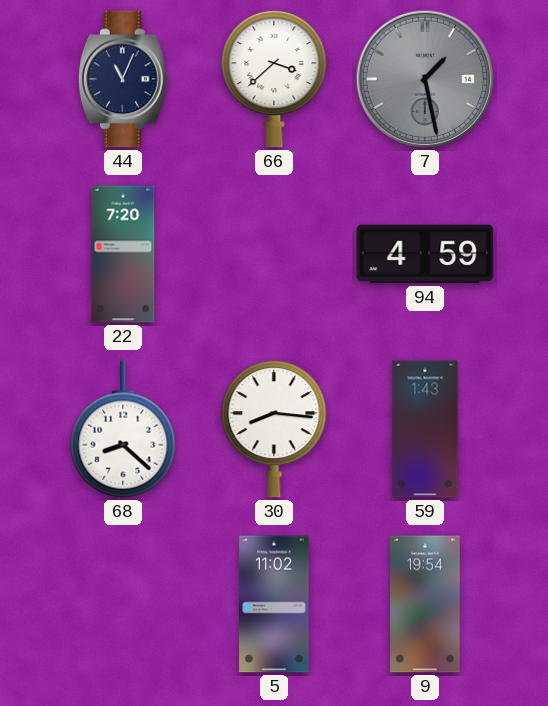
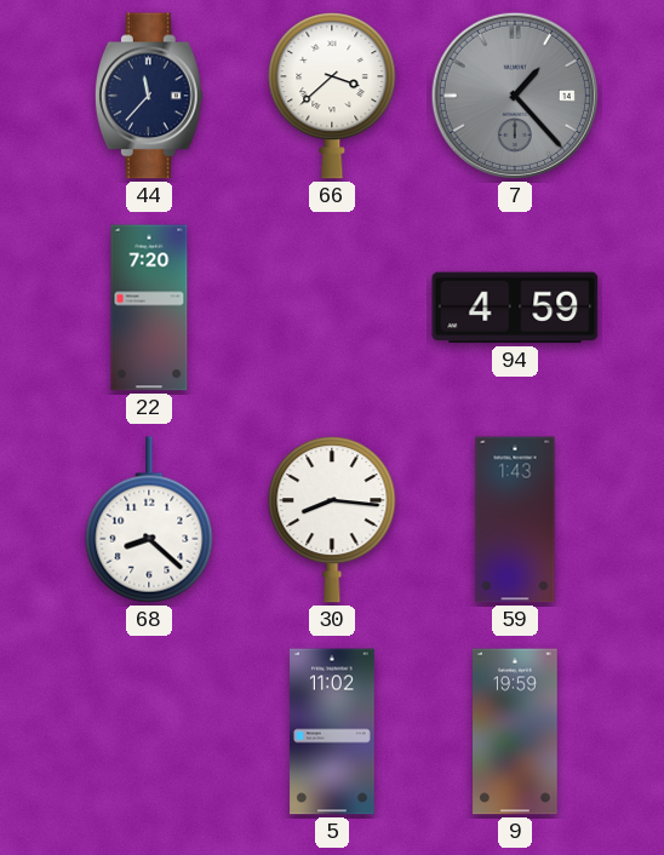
44: 11:04 -> 11:37 (149, 96)
7: 1:28 -> 1:23 (515, 96)
9: 19:54 -> 19:59 (515, 731)
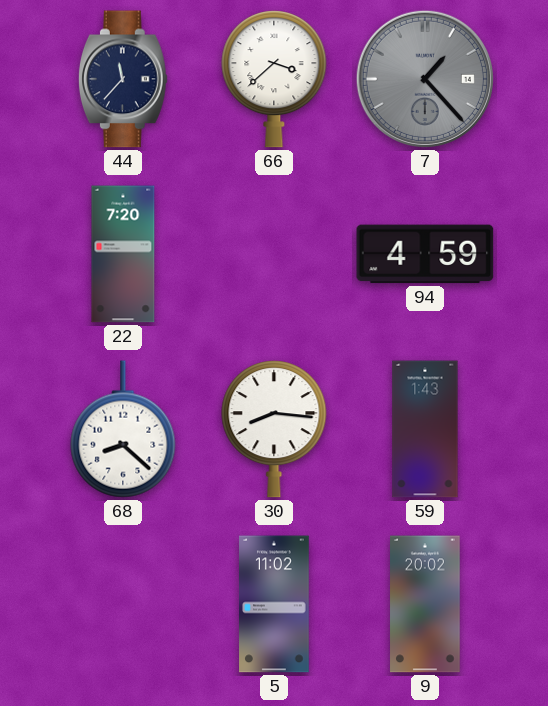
9: 19:59 -> 20:02 (425, 604)
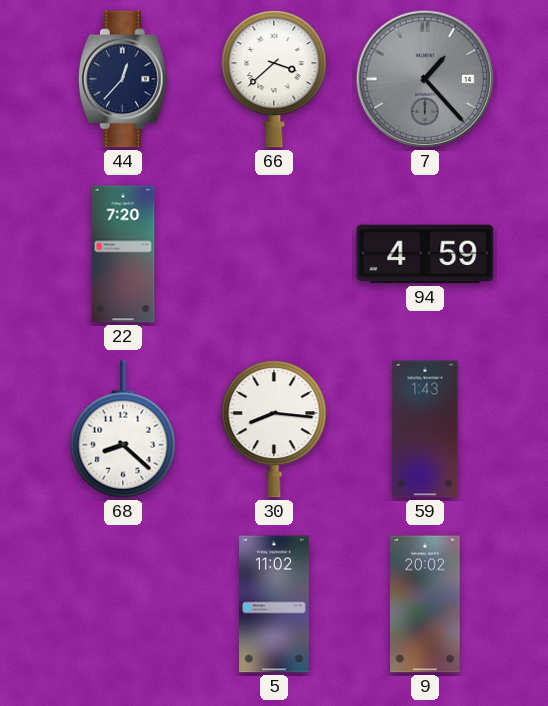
44: 11:37 -> 12:37 (123, 79)
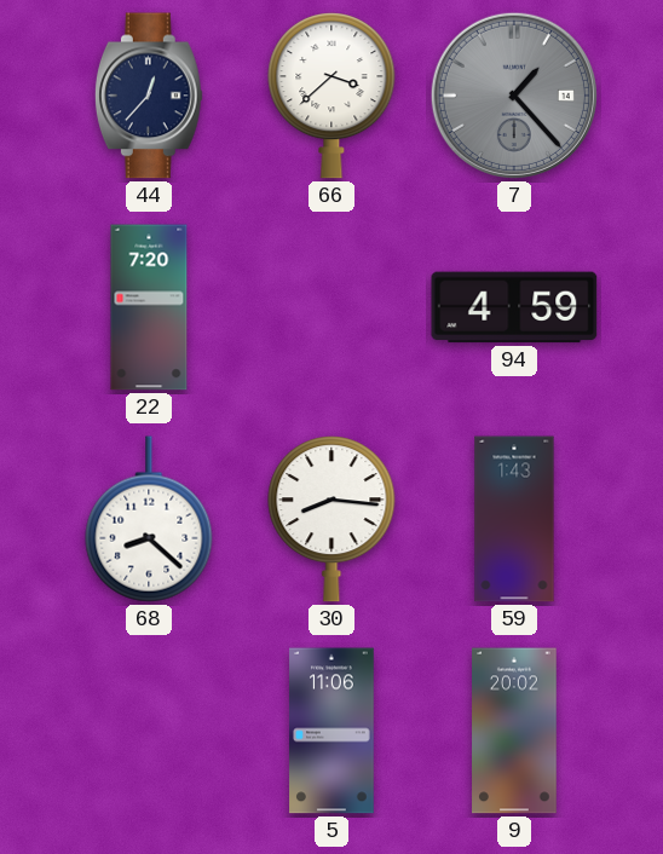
5: 11:02 -> 11:06 (331, 731)
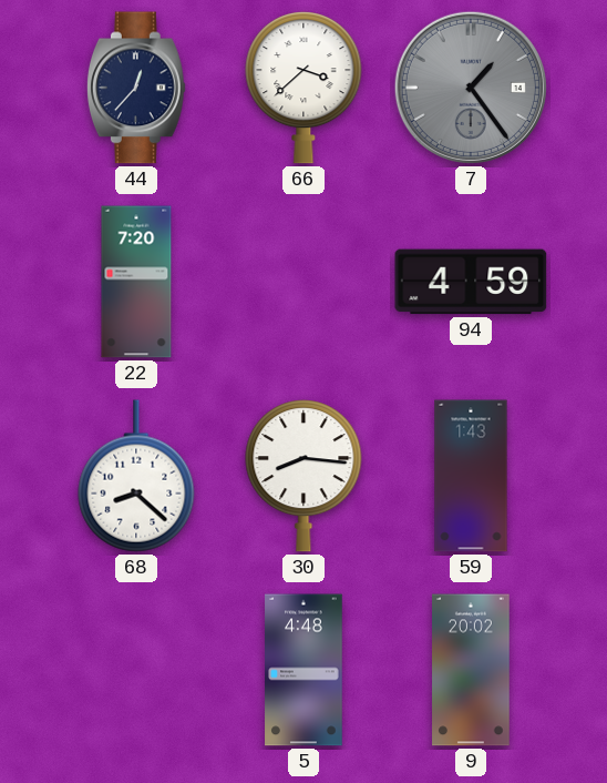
7: 1:23 -> 1:24 (471, 88)
5: 11:06 -> 4:48 (303, 670)
